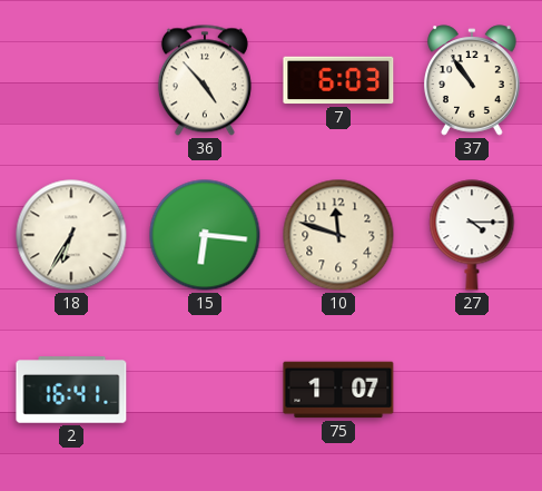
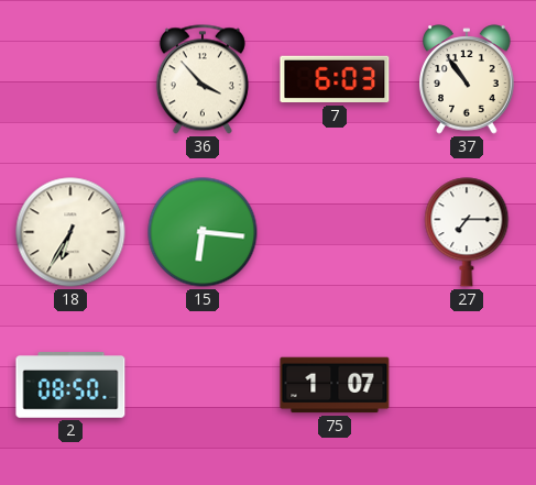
36: 4:53 -> 3:53 (203, 79)
10: 11:48 -> none (338, 235)
27: 4:15 -> 7:15 (467, 232)
2: 16:41 -> 08:50 (70, 385)
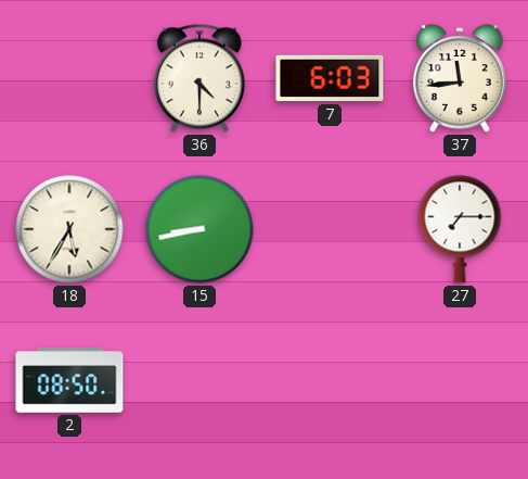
36: 3:53 -> 4:30 (199, 78)
37: 10:54 -> 11:44 (460, 78)
18: 6:35 -> 5:35 (69, 229)
15: 6:16 -> 8:43 (199, 229)
75: 1:07 -> none (335, 385)
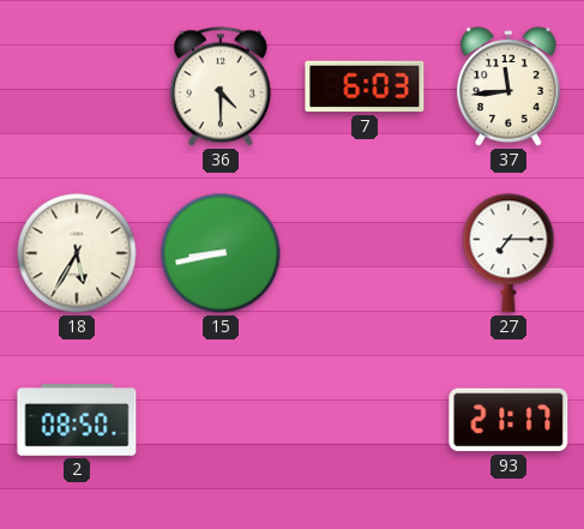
93: none -> 21:17 (508, 420)
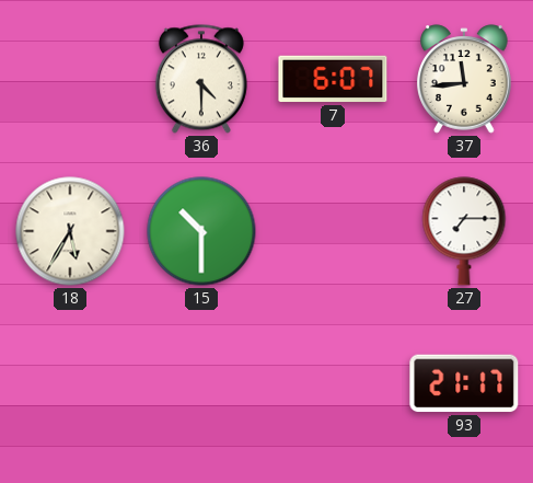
7: 6:03 -> 6:07 (333, 79)
15: 8:43 -> 10:30 (201, 231)
2: 08:50 -> none (77, 420)
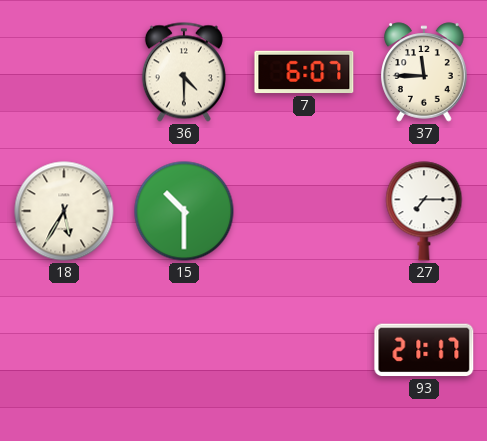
37: 11:44 -> 11:45 (424, 72)
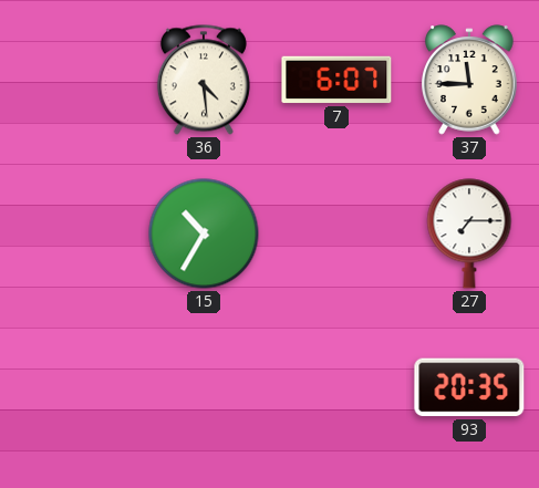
36: 4:30 -> 4:29 (204, 80)
18: 5:35 -> none (64, 211)
15: 10:30 -> 10:35 (204, 233)
93: 21:17 -> 20:35 (469, 387)
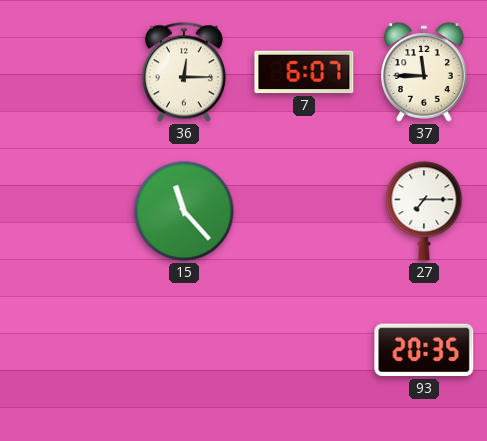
36: 4:29 -> 12:15 (184, 72)
15: 10:35 -> 11:23 (184, 211)
